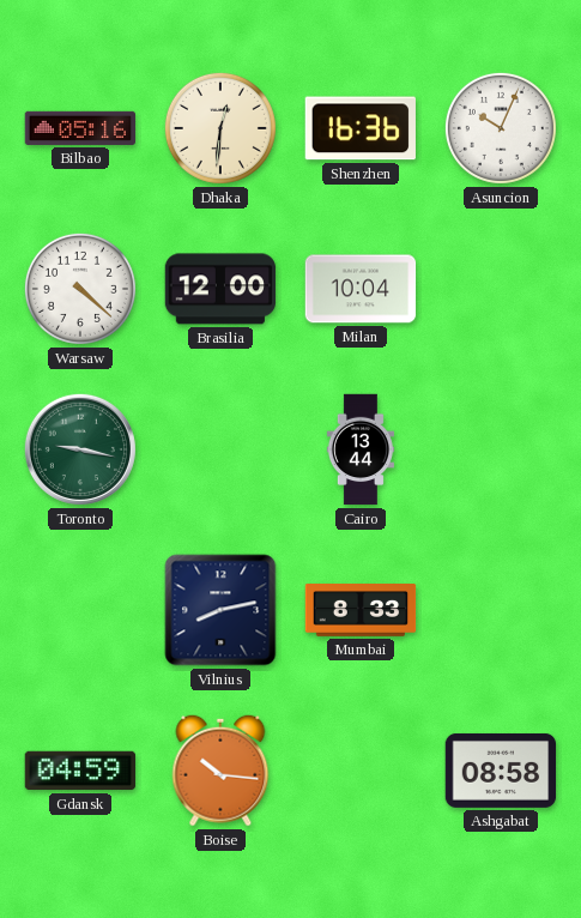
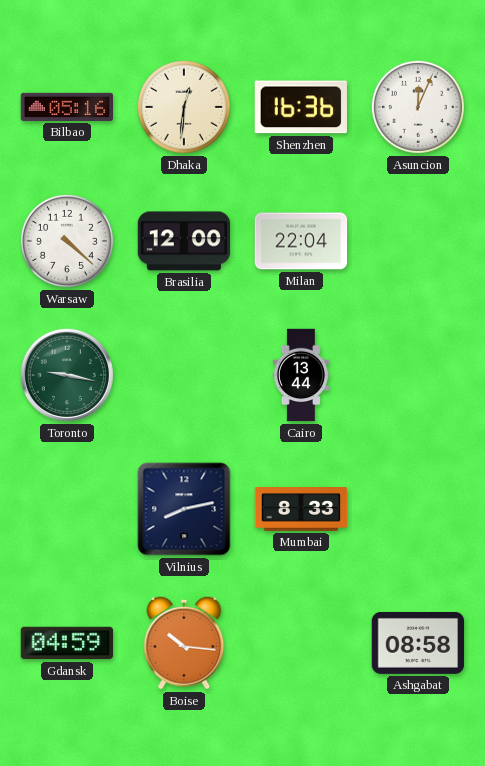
Asuncion: 10:04 -> 12:04 (418, 107)
Milan: 10:04 -> 22:04 (301, 241)
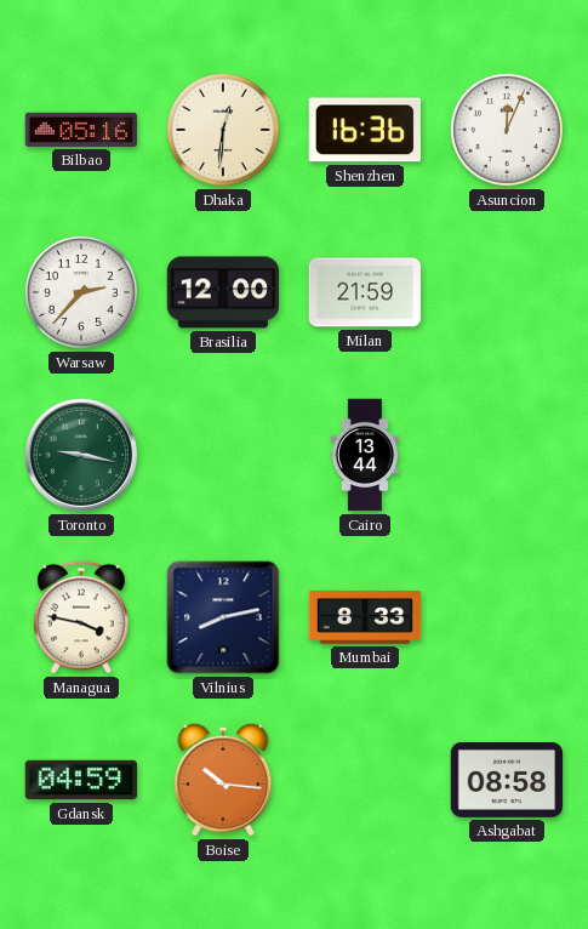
Warsaw: 4:22 -> 2:37 (81, 292)
Milan: 22:04 -> 21:59 (365, 292)
Managua: none -> 3:47 (81, 617)
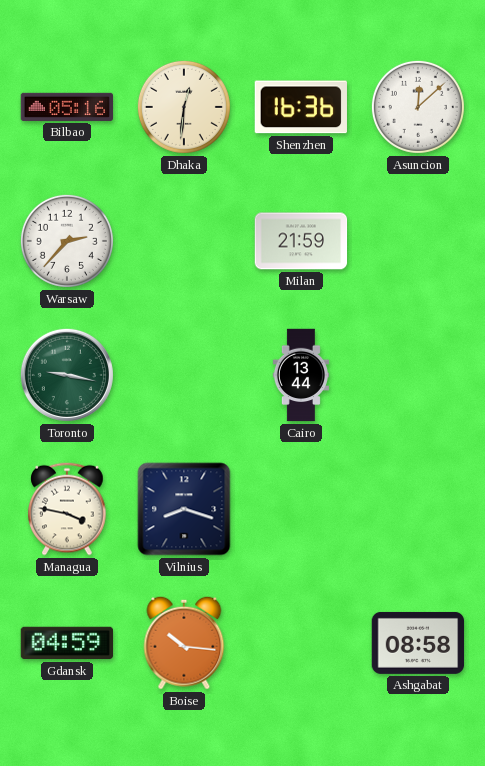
Asuncion: 12:04 -> 12:08 (418, 107)
Brasilia: 12:00 -> none (223, 292)
Vilnius: 8:13 -> 8:18 (184, 509)
Mumbai: 8:33 -> none (365, 619)
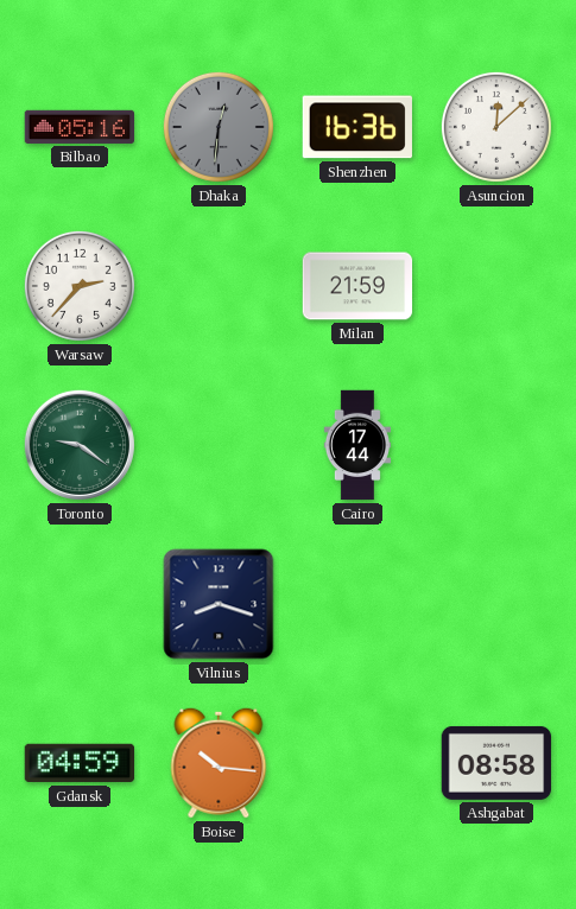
Dhaka dial: cream -> grey (219, 127)
Toronto: 9:17 -> 9:21 (80, 445)
Cairo: 13:44 -> 17:44 (357, 445)
Managua: 3:47 -> none (67, 509)
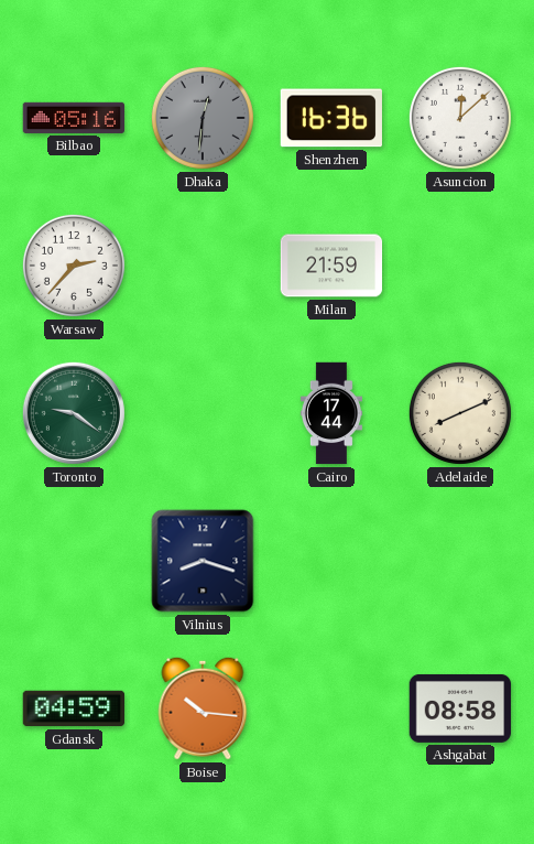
Adelaide: none -> 8:11 (460, 413)
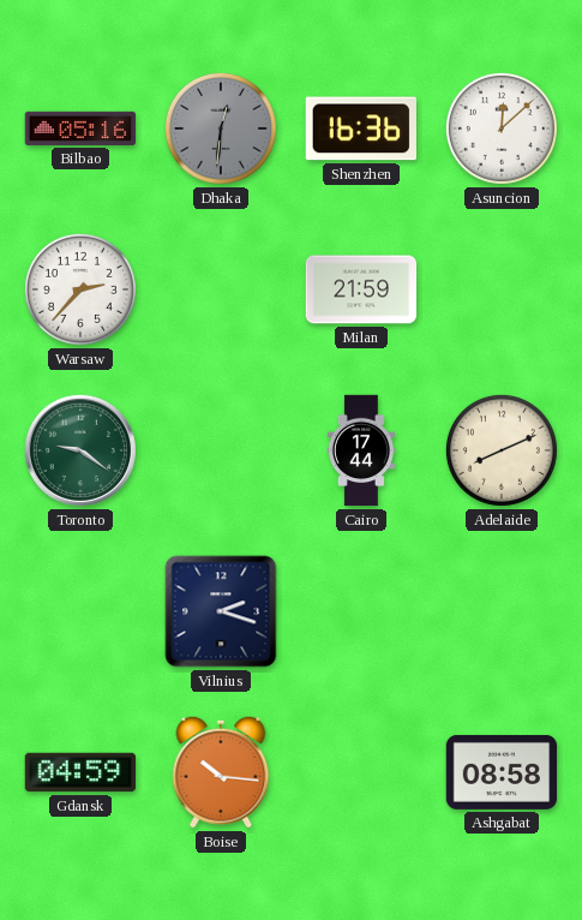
Vilnius: 8:18 -> 2:18 (221, 611)
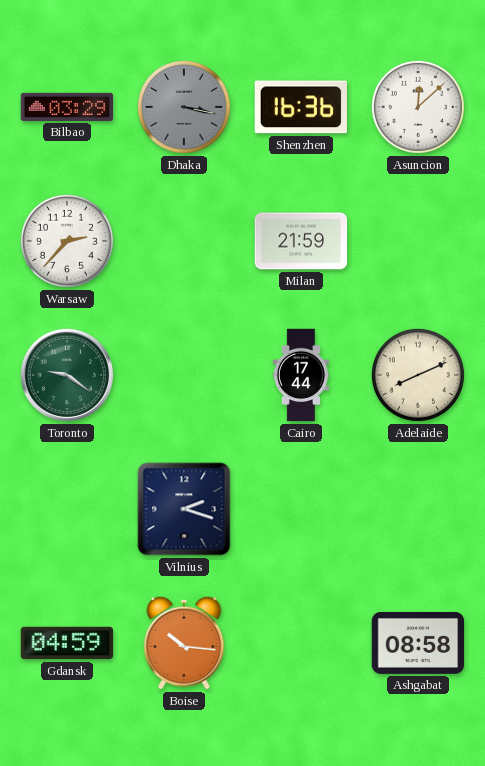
Bilbao: 05:16 -> 03:29 (67, 107)
Dhaka: 12:31 -> 3:17 (184, 107)
